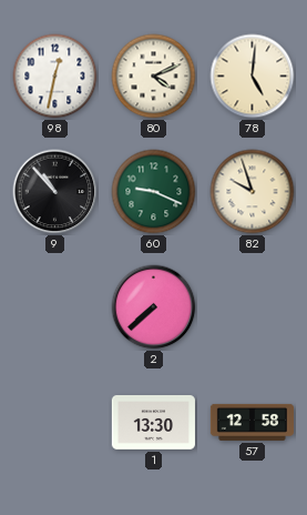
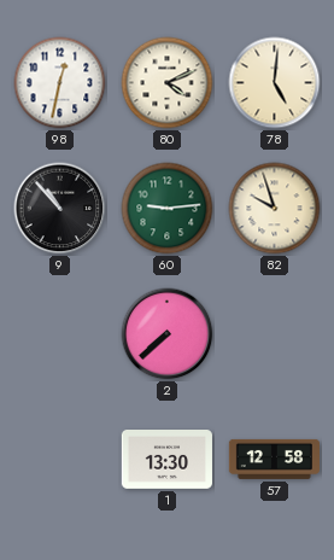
60: 9:19 -> 9:14 (168, 209)
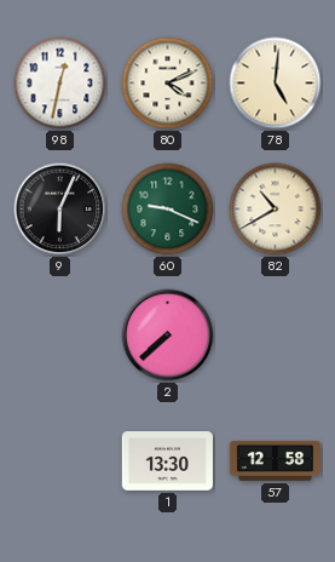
9: 10:53 -> 6:04 (60, 210)
60: 9:14 -> 9:19 (168, 210)
82: 9:57 -> 10:40 (276, 210)
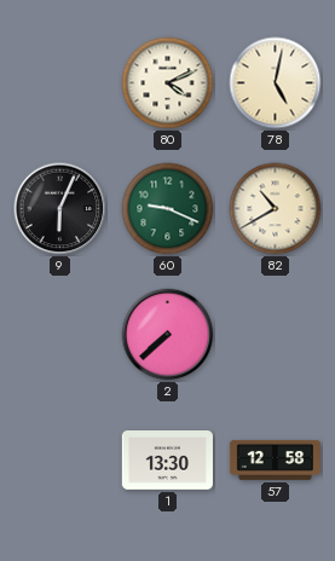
98: 12:32 -> none (60, 84)
78: 5:01 -> 5:02 (276, 83)
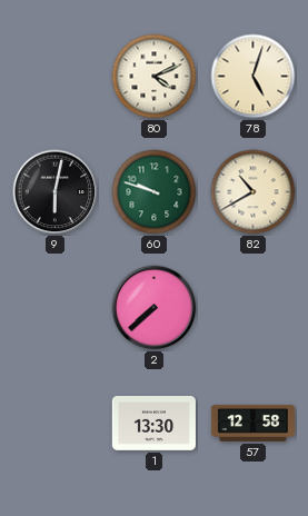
78: 5:02 -> 5:03 (254, 77)
9: 6:04 -> 6:02 (56, 192)
60: 9:19 -> 9:48 (155, 192)
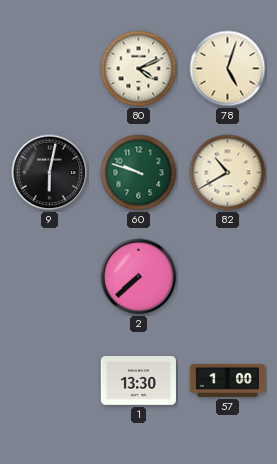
57: 12:58 -> 1:00 (227, 380)
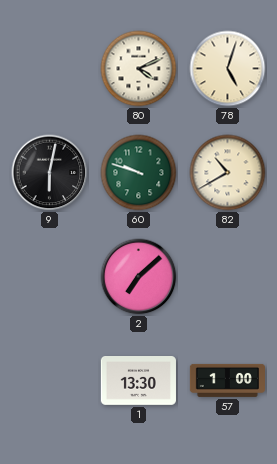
2: 7:38 -> 7:08 (139, 277)
